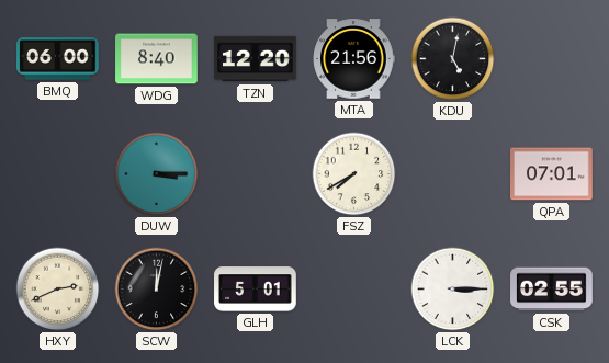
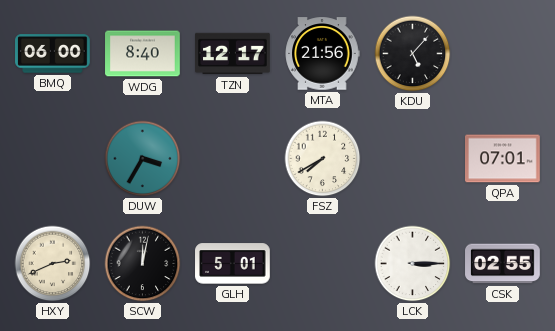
TZN: 12:20 -> 12:17 (233, 54)
KDU: 5:02 -> 5:07 (413, 54)
DUW: 3:15 -> 3:35 (143, 159)
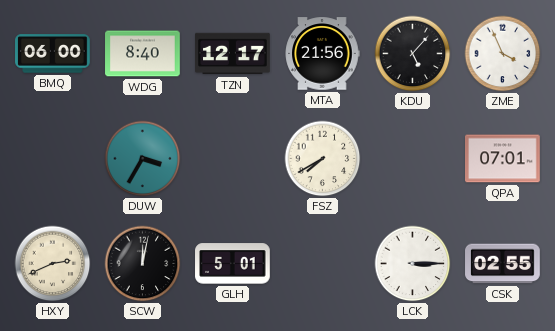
ZME: none -> 3:56 (503, 54)
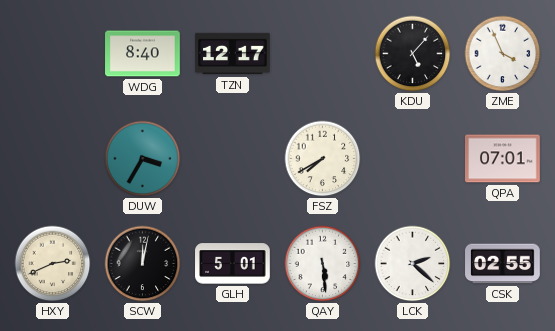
BMQ: 06:00 -> none (53, 54)
MTA: 21:56 -> none (322, 54)
QAY: none -> 5:29 (323, 264)
LCK: 3:15 -> 2:22 (413, 264)
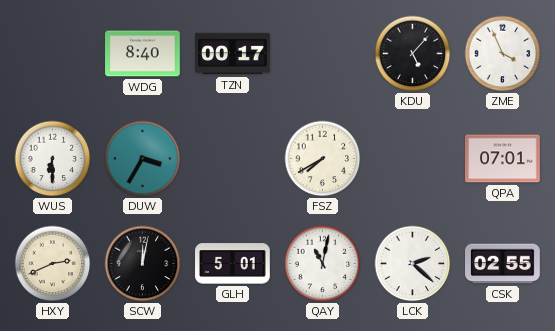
TZN: 12:17 -> 00:17 (233, 54)
WUS: none -> 6:30 (53, 159)
QAY: 5:29 -> 11:02 (323, 264)
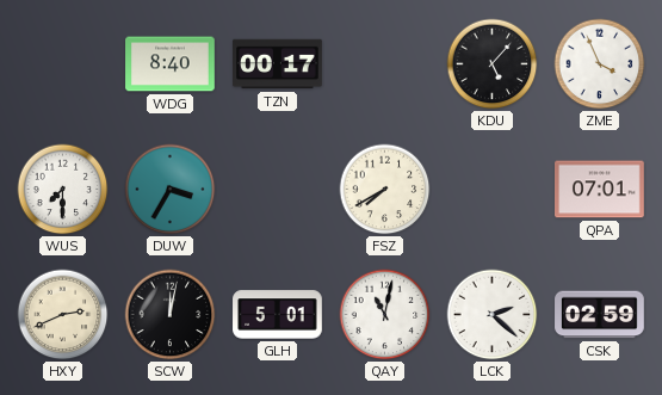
WUS: 6:30 -> 7:30 (63, 190)
CSK: 02:55 -> 02:59 (600, 315)
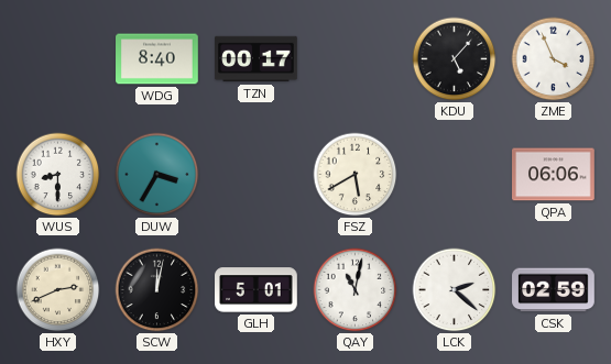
WUS: 7:30 -> 8:30 (58, 175)
FSZ: 7:40 -> 5:40 (356, 175)
QPA: 07:01 -> 06:06 (554, 175)
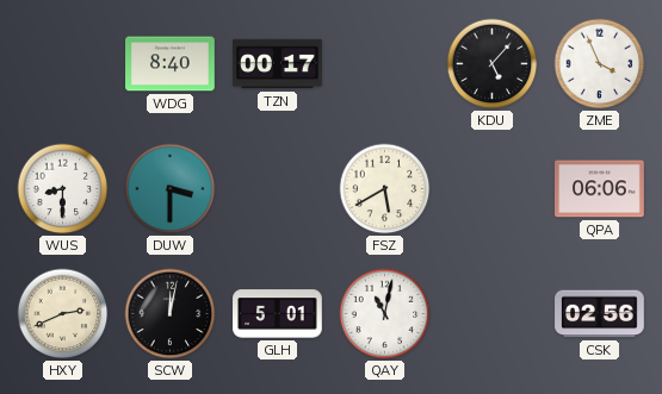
DUW: 3:35 -> 3:30 (171, 189)
LCK: 2:22 -> none (455, 290)
CSK: 02:59 -> 02:56 (600, 314)
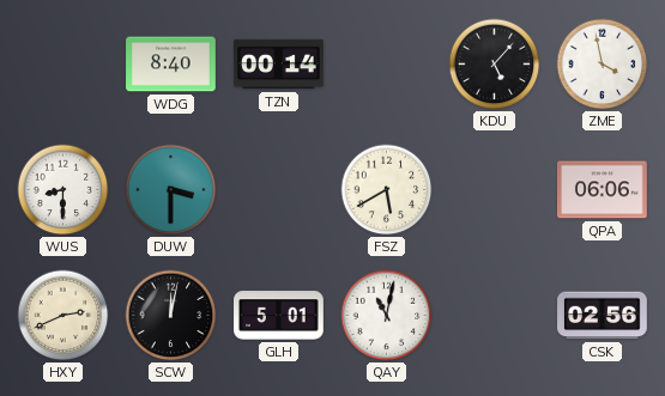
TZN: 00:17 -> 00:14 (279, 65)
ZME: 3:56 -> 3:58 (603, 65)
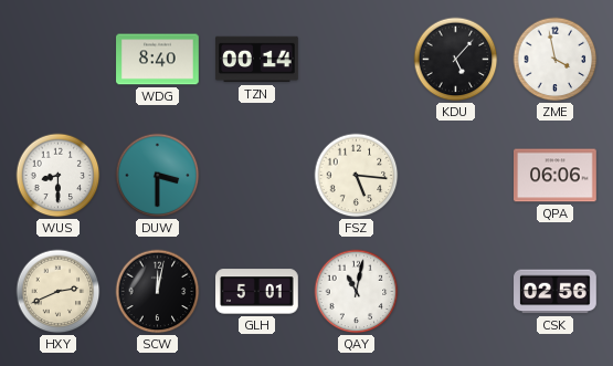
FSZ: 5:40 -> 5:16 (357, 176)
